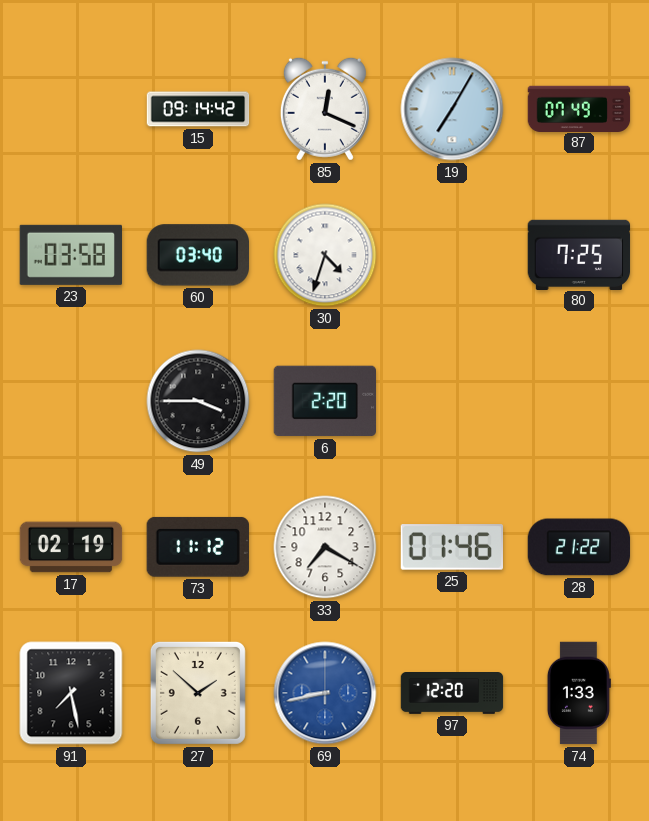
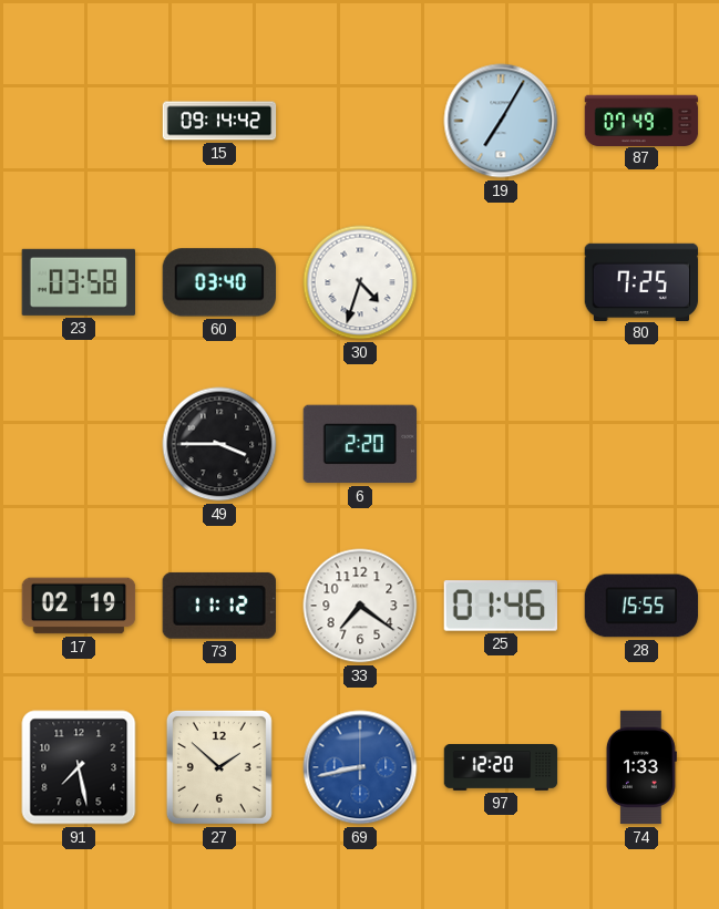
85: 12:19 -> none (325, 109)
33: 7:20 -> 7:21 (360, 606)
28: 21:22 -> 15:55 (641, 606)
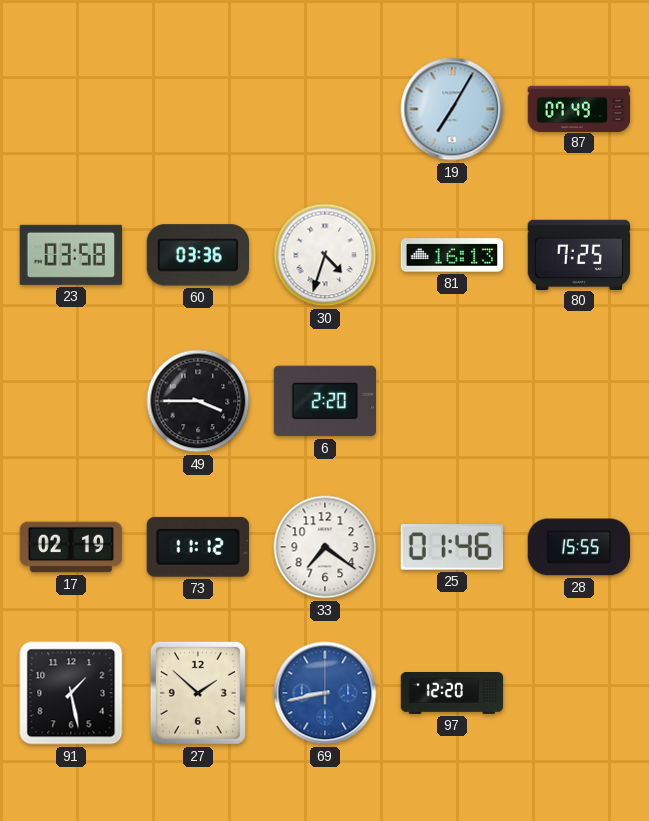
15: 09:14 -> none (219, 121)
60: 03:40 -> 03:36 (197, 255)
81: none -> 16:13 (452, 255)
91: 7:28 -> 1:28 (71, 693)
74: 1:33 -> none (641, 767)
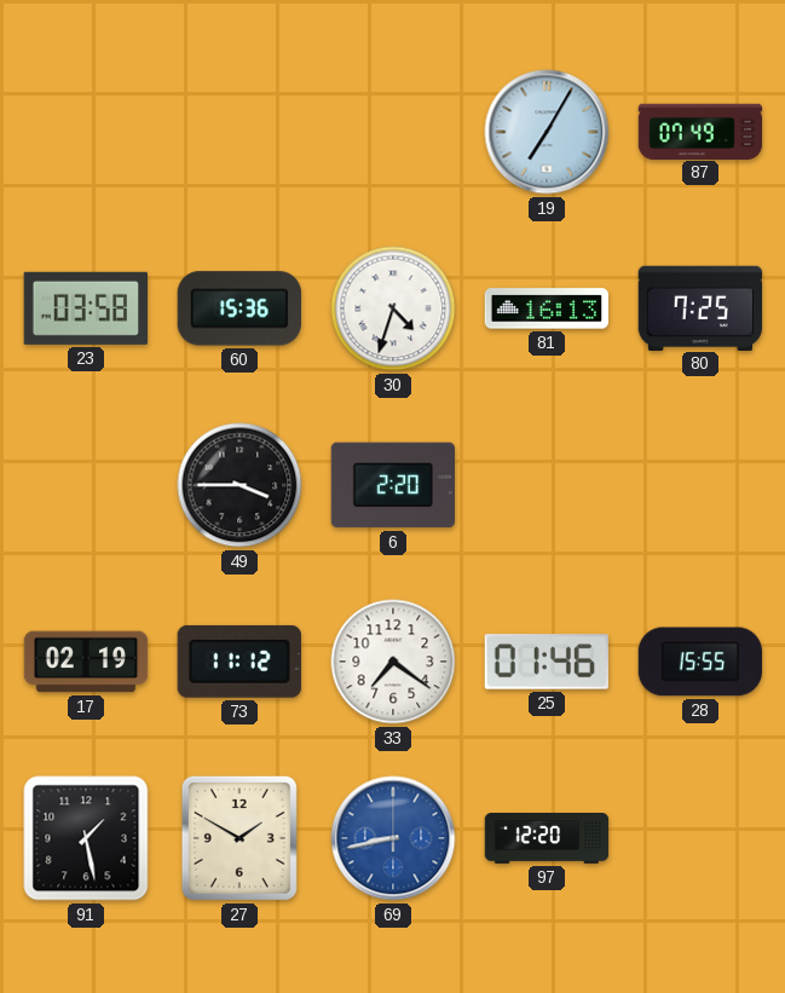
60: 03:36 -> 15:36 (238, 308)
27: 1:52 -> 1:50 (239, 838)
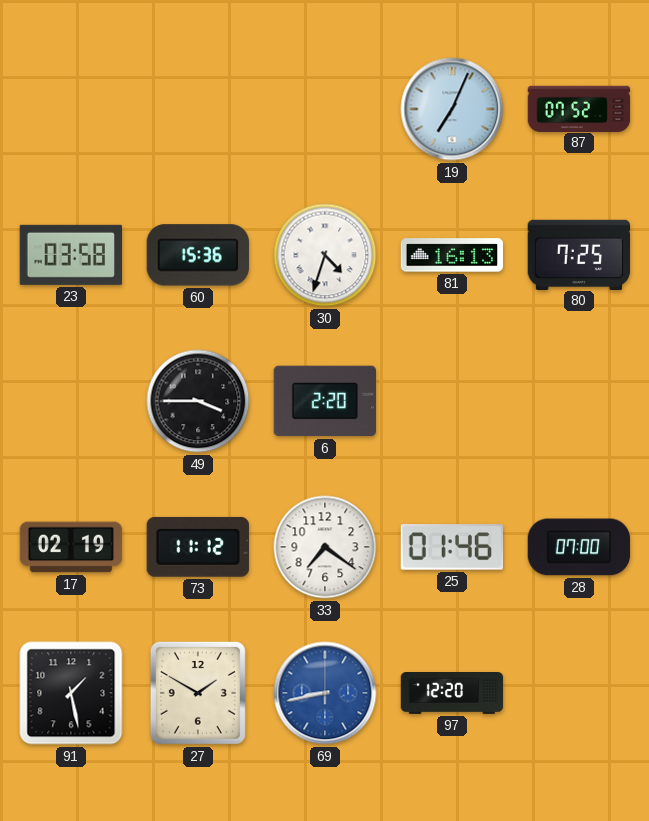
19: 7:05 -> 7:04 (452, 109)
87: 07:49 -> 07:52 (579, 108)
28: 15:55 -> 07:00 (579, 547)
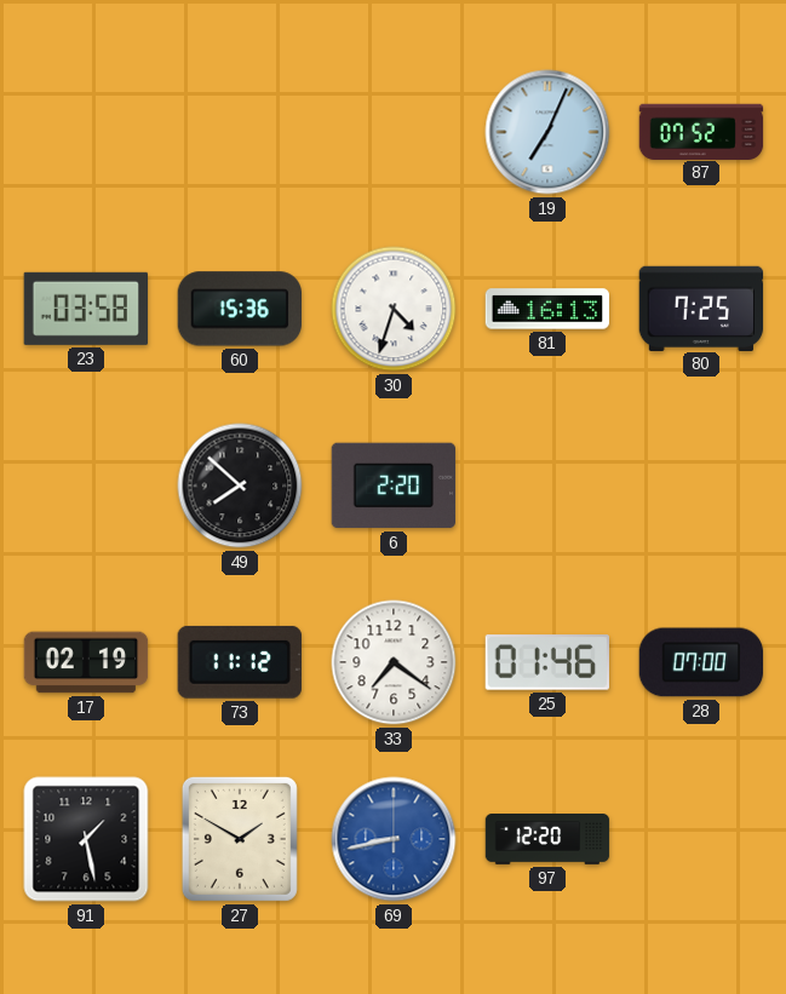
49: 3:45 -> 7:52 (240, 485)
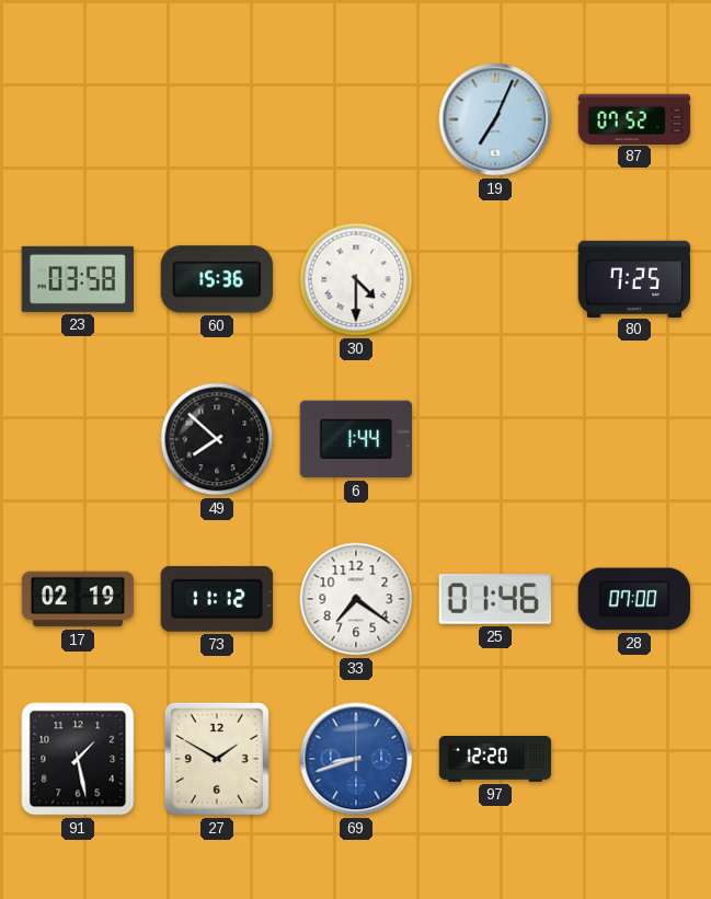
30: 4:33 -> 4:30 (356, 279)
81: 16:13 -> none (547, 309)
6: 2:20 -> 1:44 (356, 439)
69: 8:43 -> 8:42 (356, 759)
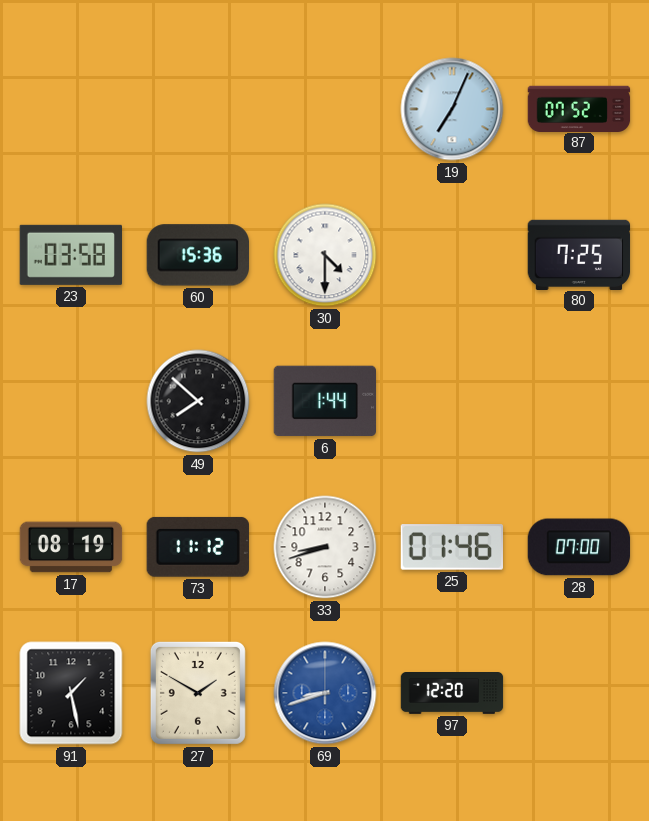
17: 02:19 -> 08:19 (71, 547)
33: 7:21 -> 8:42 (325, 547)
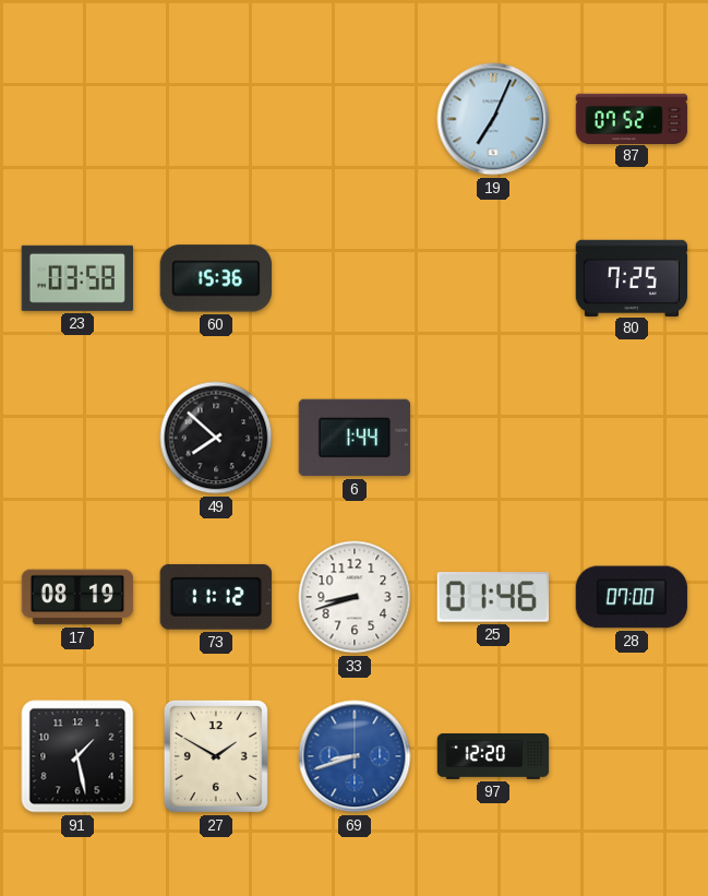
30: 4:30 -> none (325, 255)
